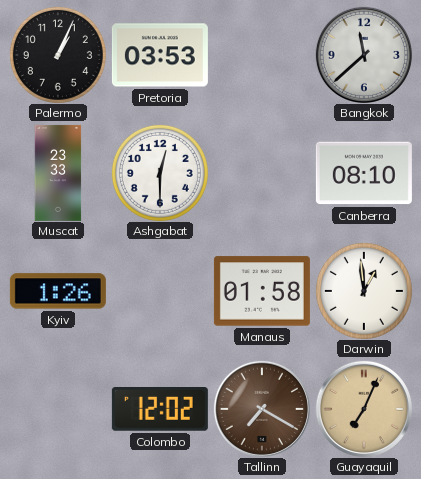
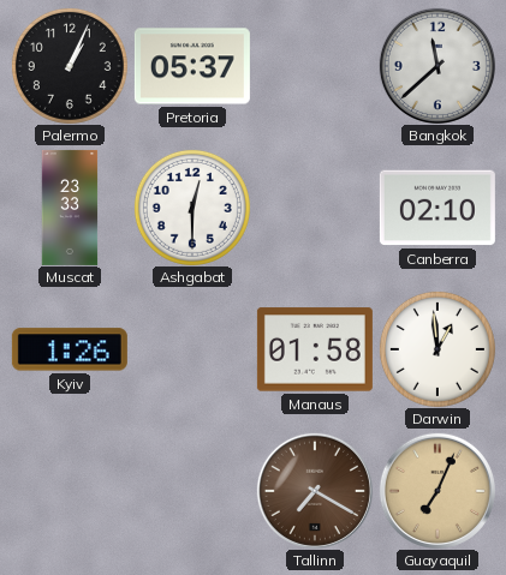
Pretoria: 03:53 -> 05:37 (192, 66)
Canberra: 08:10 -> 02:10 (437, 208)
Colombo: 12:02 -> none (160, 410)
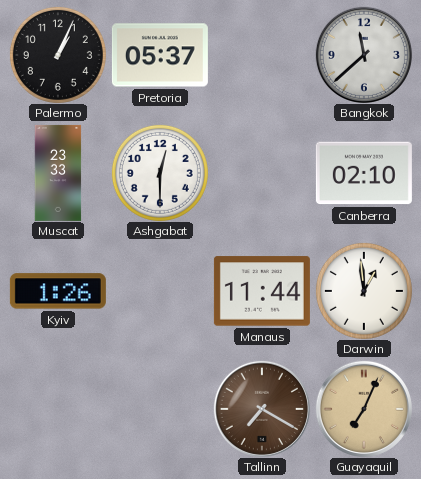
Manaus: 01:58 -> 11:44 (262, 291)
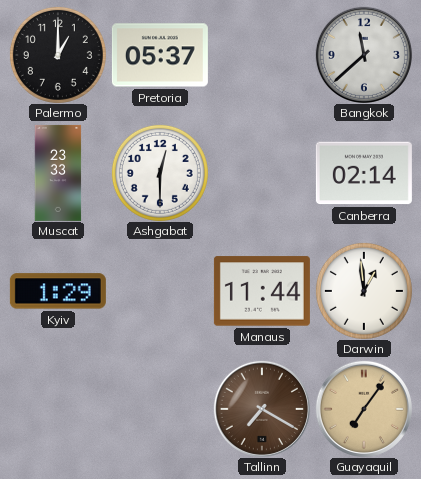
Palermo: 1:04 -> 1:00 (58, 55)
Canberra: 02:10 -> 02:14 (364, 173)
Kyiv: 1:26 -> 1:29 (58, 291)
Guayaquil: 7:04 -> 7:06 (364, 409)
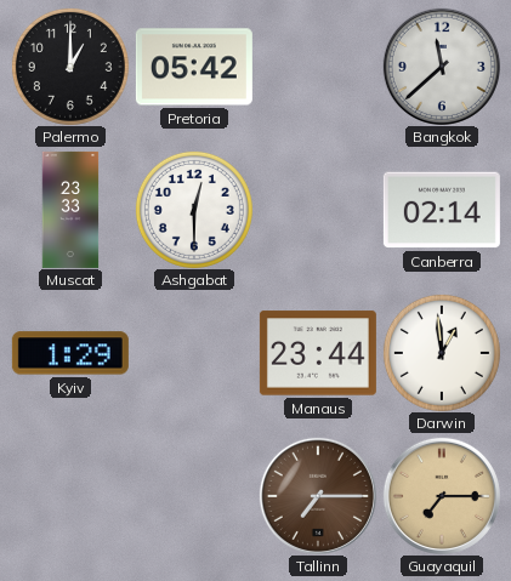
Pretoria: 05:37 -> 05:42 (194, 67)
Manaus: 11:44 -> 23:44 (318, 353)
Tallinn: 7:20 -> 7:15 (318, 496)
Guayaquil: 7:06 -> 7:15 (442, 496)
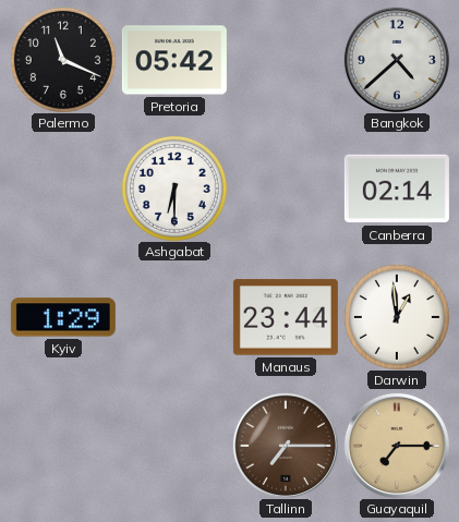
Palermo: 1:00 -> 11:19 (63, 60)
Bangkok: 11:38 -> 4:38 (397, 60)
Muscat: 23:33 -> none (70, 210)
Ashgabat: 12:30 -> 6:30 (174, 189)
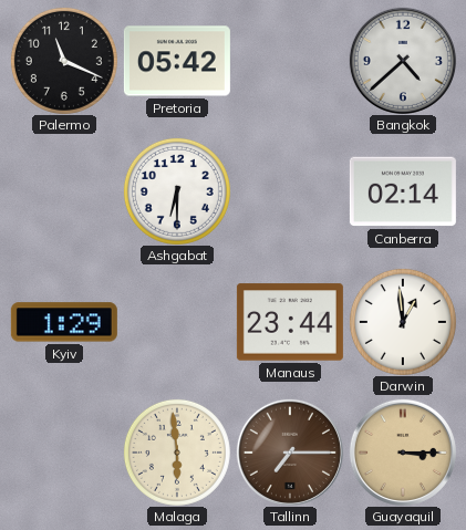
Malaga: none -> 5:59 (177, 453)
Guayaquil: 7:15 -> 3:15 (403, 453)
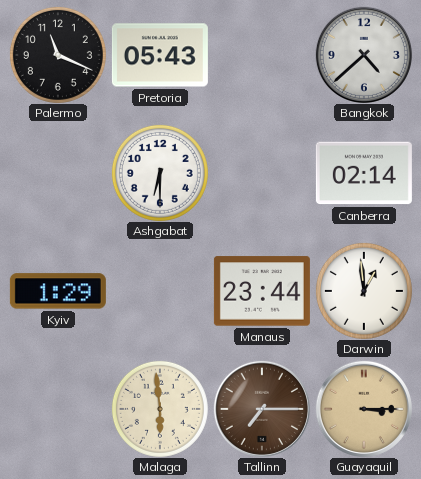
Pretoria: 05:42 -> 05:43 (160, 55)
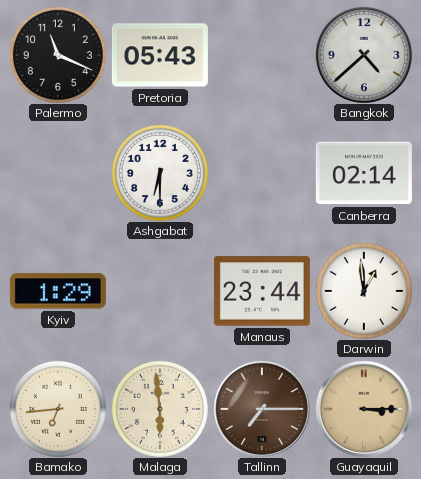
Bamako: none -> 6:44 (58, 409)
